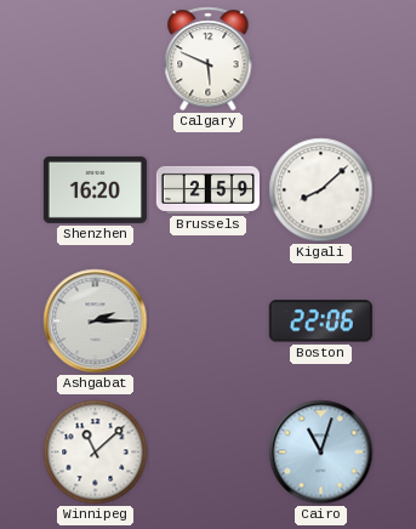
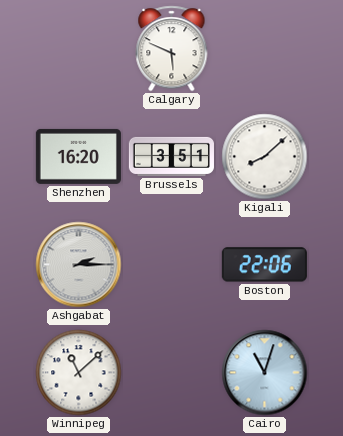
Brussels: 2:59 -> 3:51 (171, 156)
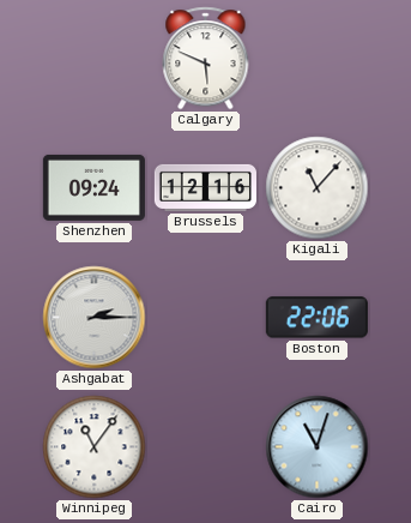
Shenzhen: 16:20 -> 09:24 (93, 187)
Brussels: 3:51 -> 12:16 (205, 187)
Kigali: 8:08 -> 11:07 (318, 188)
Winnipeg: 11:08 -> 11:06 (95, 447)
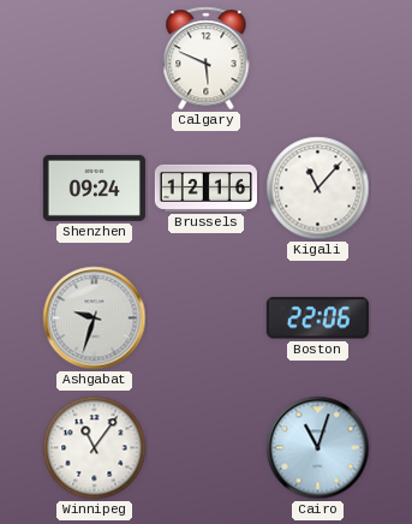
Ashgabat: 2:15 -> 9:33 (95, 318)
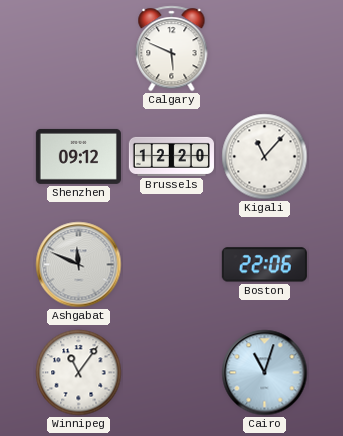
Shenzhen: 09:24 -> 09:12 (78, 156)
Brussels: 12:16 -> 12:20 (171, 156)
Ashgabat: 9:33 -> 11:49 (79, 265)
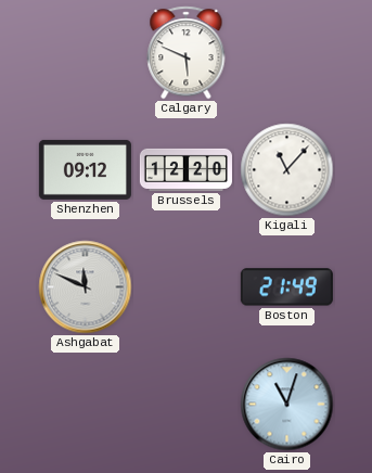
Boston: 22:06 -> 21:49 (286, 287)
Winnipeg: 11:06 -> none (79, 373)
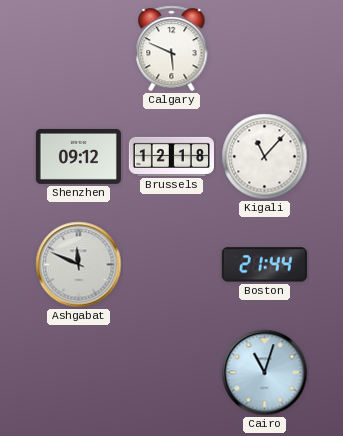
Brussels: 12:20 -> 12:18 (171, 156)
Boston: 21:49 -> 21:44 (264, 265)
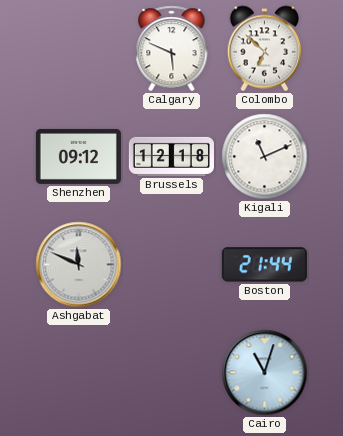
Colombo: none -> 6:52 (265, 49)
Kigali: 11:07 -> 11:11 (265, 157)
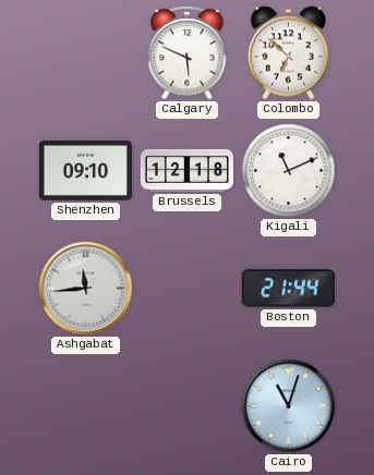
Shenzhen: 09:12 -> 09:10 (85, 170)
Ashgabat: 11:49 -> 11:44 (86, 289)
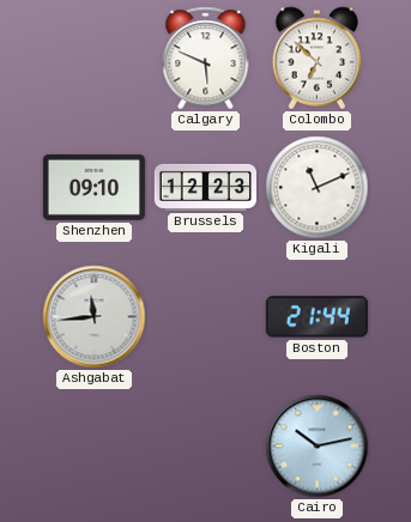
Brussels: 12:18 -> 12:23 (205, 187)
Cairo: 11:03 -> 10:13 (318, 447)
